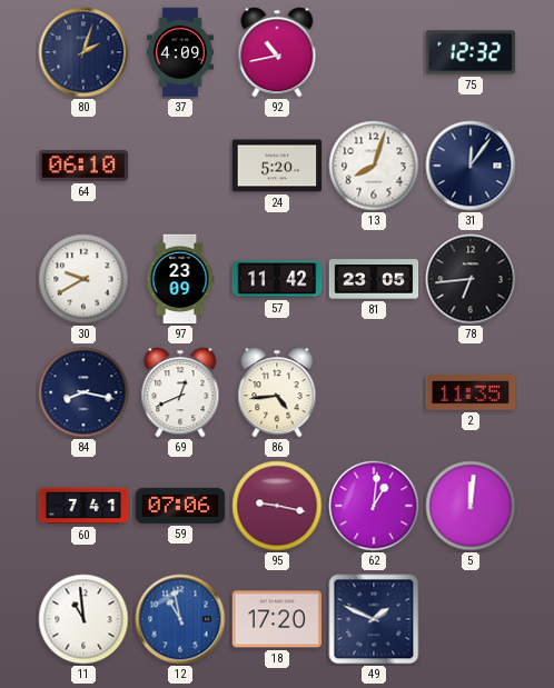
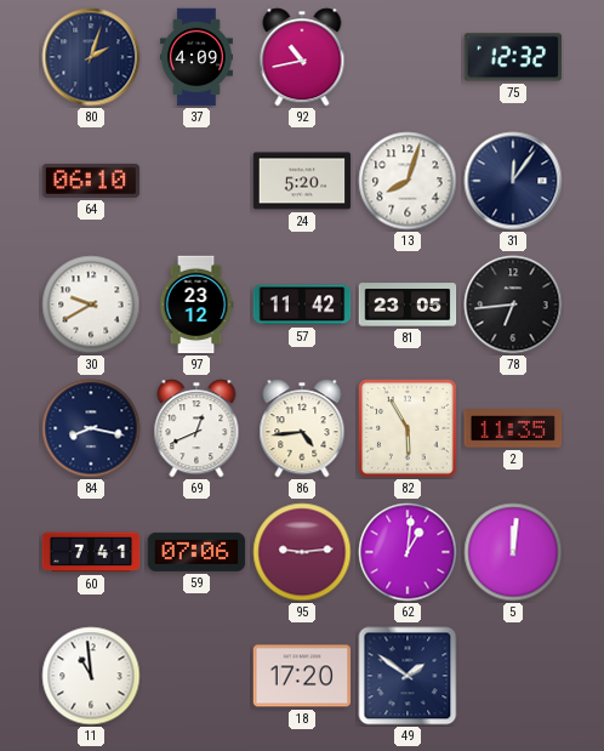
97: 23:09 -> 23:12 (196, 305)
82: none -> 5:55 (408, 428)
95: 9:17 -> 9:14 (302, 552)
12: 10:58 -> none (180, 619)
49: 1:49 -> 1:51 (408, 676)
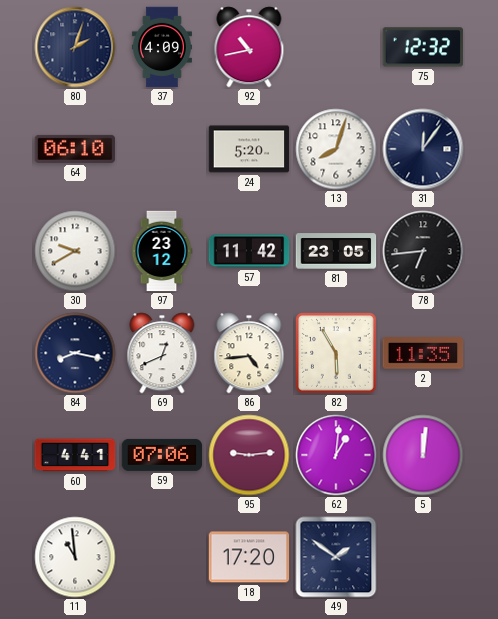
60: 7:41 -> 4:41 (75, 455)
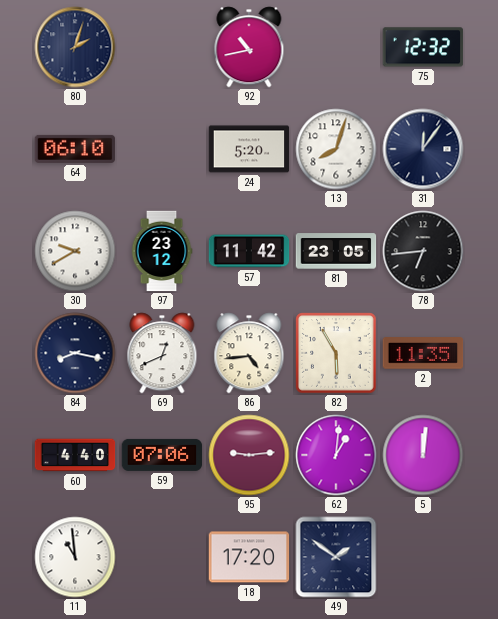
37: 4:09 -> none (162, 47)
60: 4:41 -> 4:40 (75, 455)
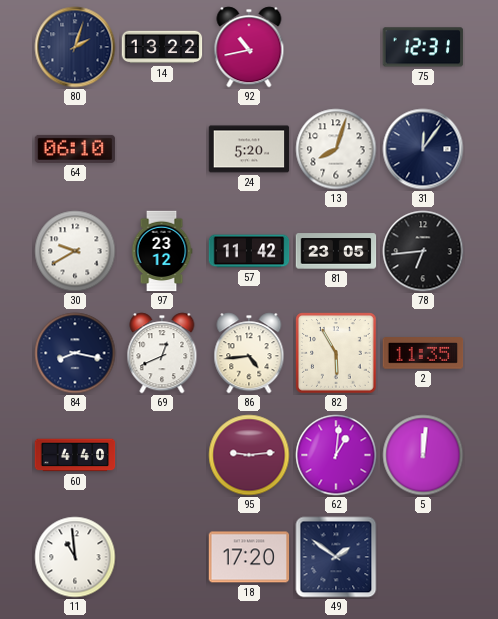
14: none -> 13:22 (162, 47)
75: 12:32 -> 12:31 (423, 47)
59: 07:06 -> none (162, 455)
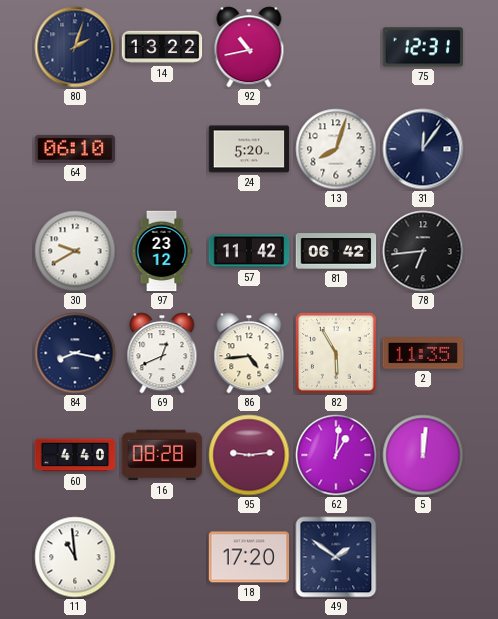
81: 23:05 -> 06:42 (336, 251)
16: none -> 08:28 (162, 455)
